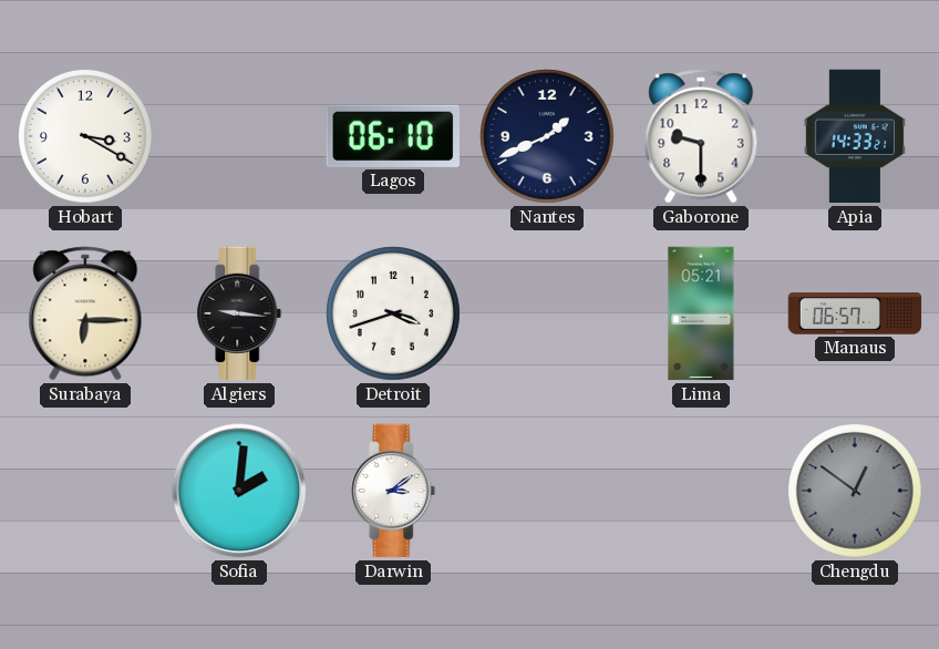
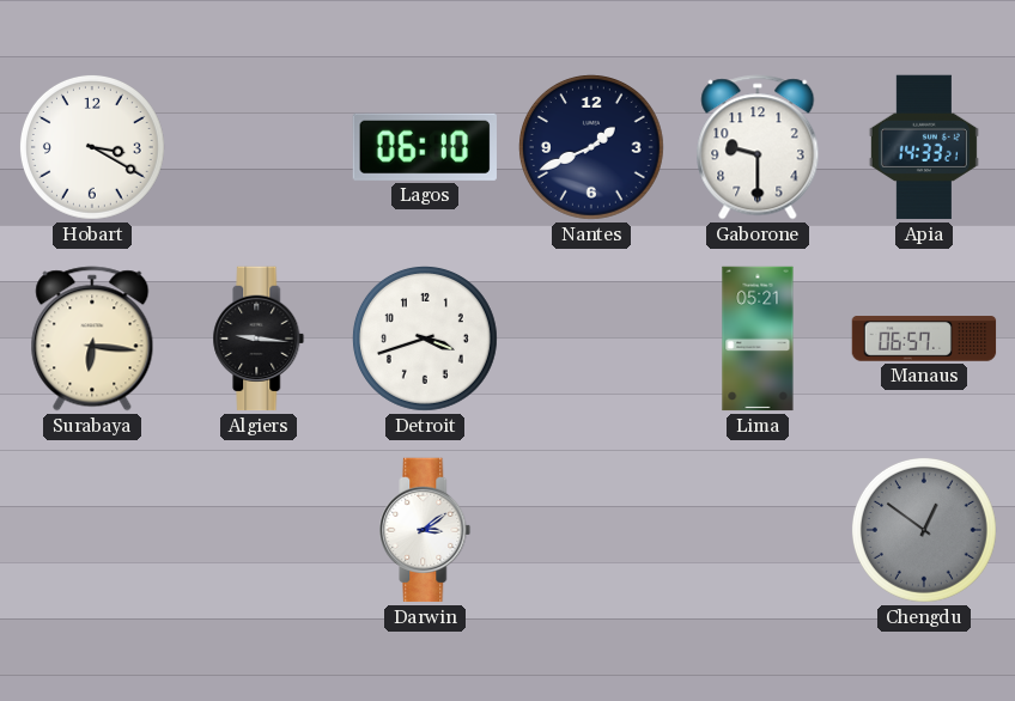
Surabaya: 6:15 -> 6:16 (92, 339)
Sofia: 2:01 -> none (239, 491)
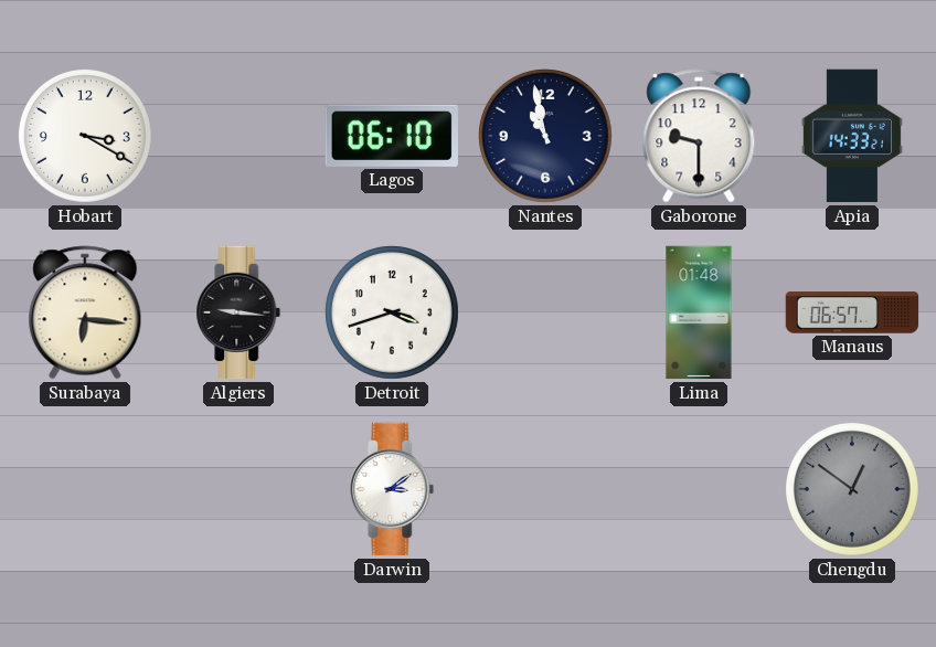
Nantes: 1:41 -> 10:58 (545, 136)
Lima: 05:21 -> 01:48 (699, 312)
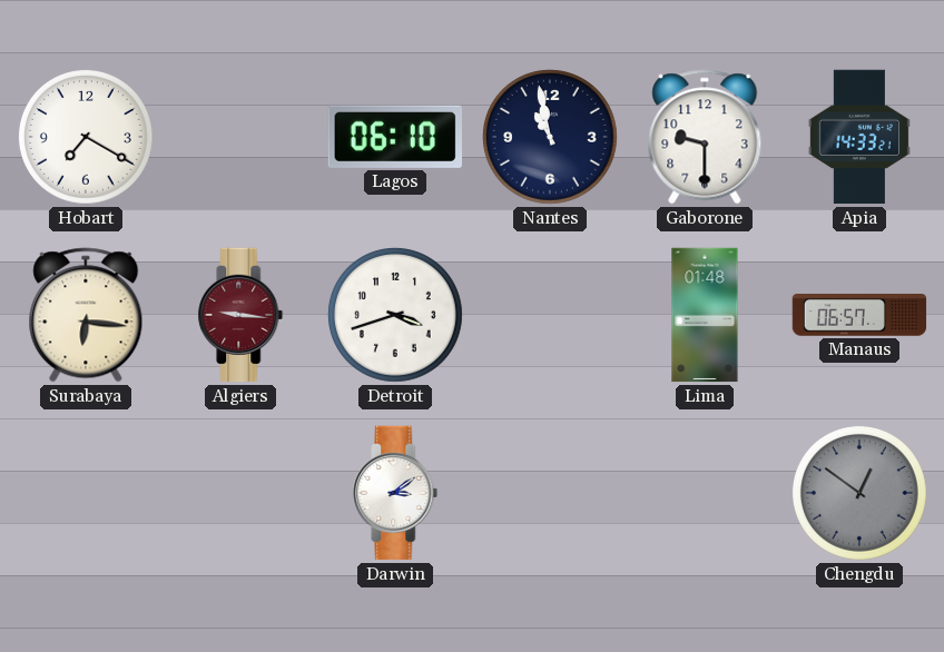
Hobart: 3:20 -> 7:20 (86, 137)
Algiers dial: black -> burgundy (240, 315)
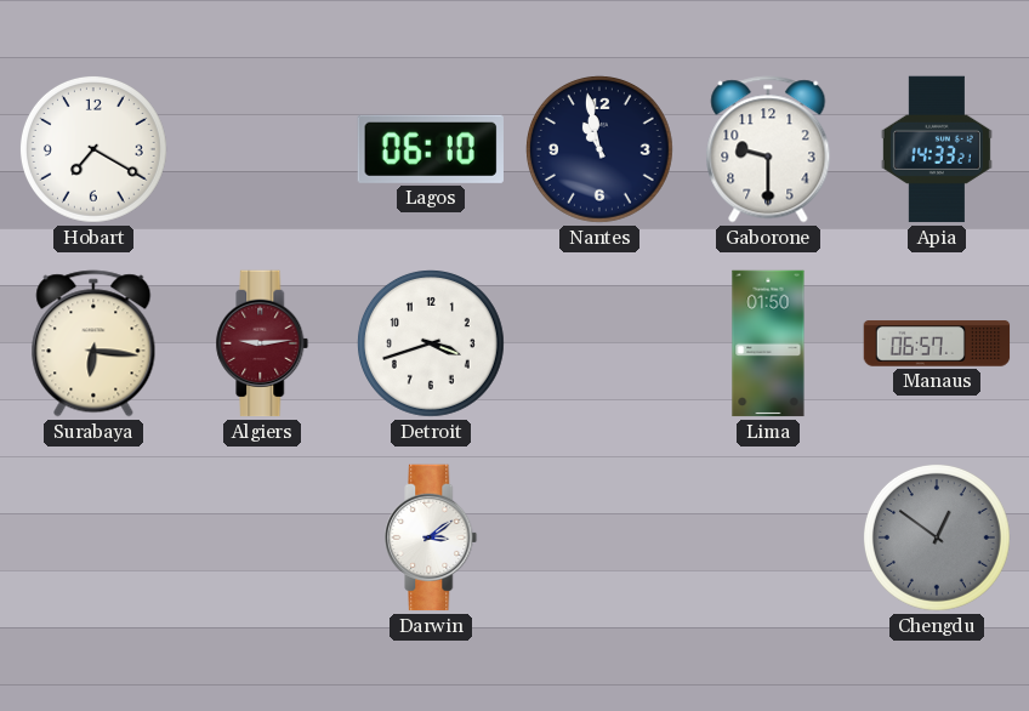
Algiers: 9:16 -> 9:14 (262, 343)
Lima: 01:48 -> 01:50 (768, 343)
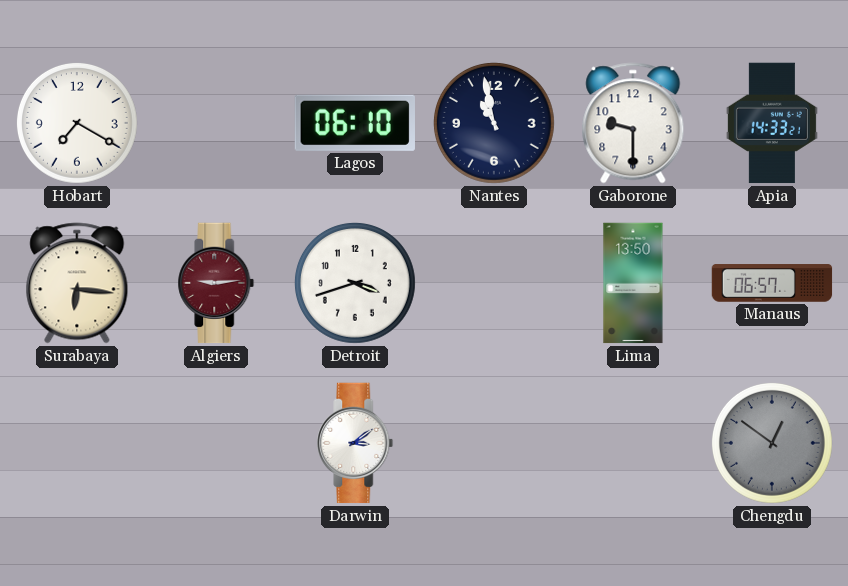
Lima: 01:50 -> 13:50 (633, 283)
